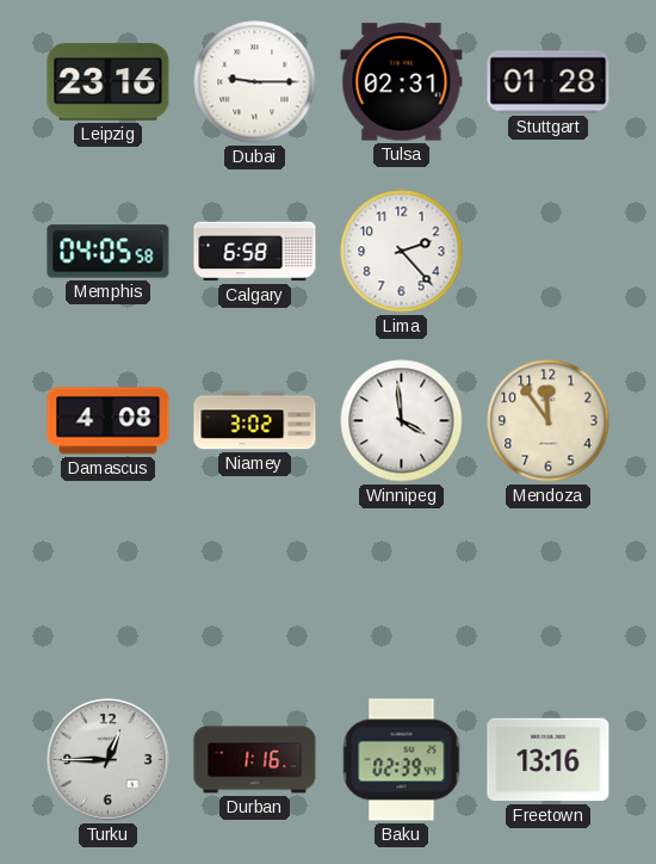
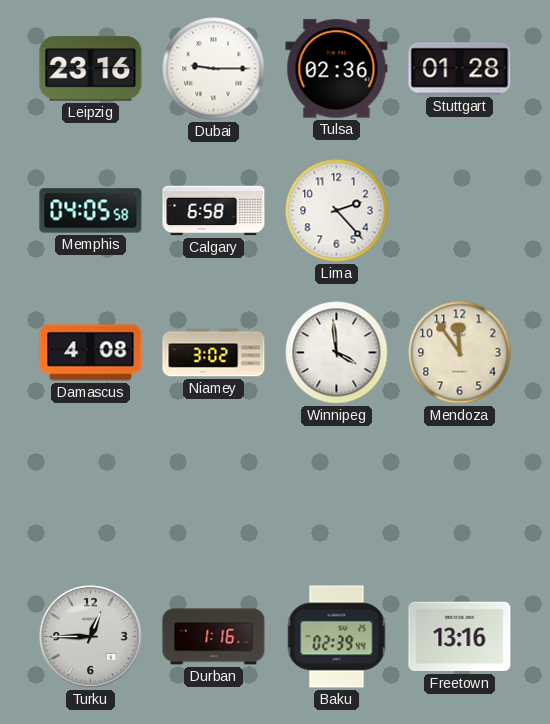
Tulsa: 02:31 -> 02:36 (337, 69)
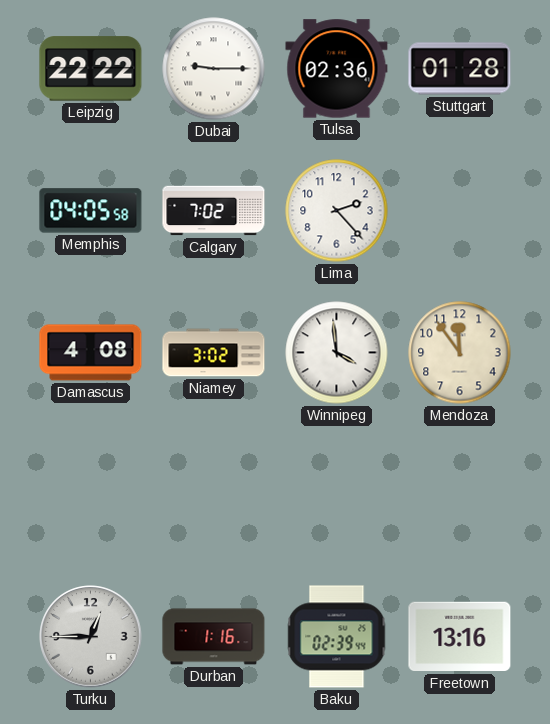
Leipzig: 23:16 -> 22:22 (91, 69)
Calgary: 6:58 -> 7:02 (214, 211)
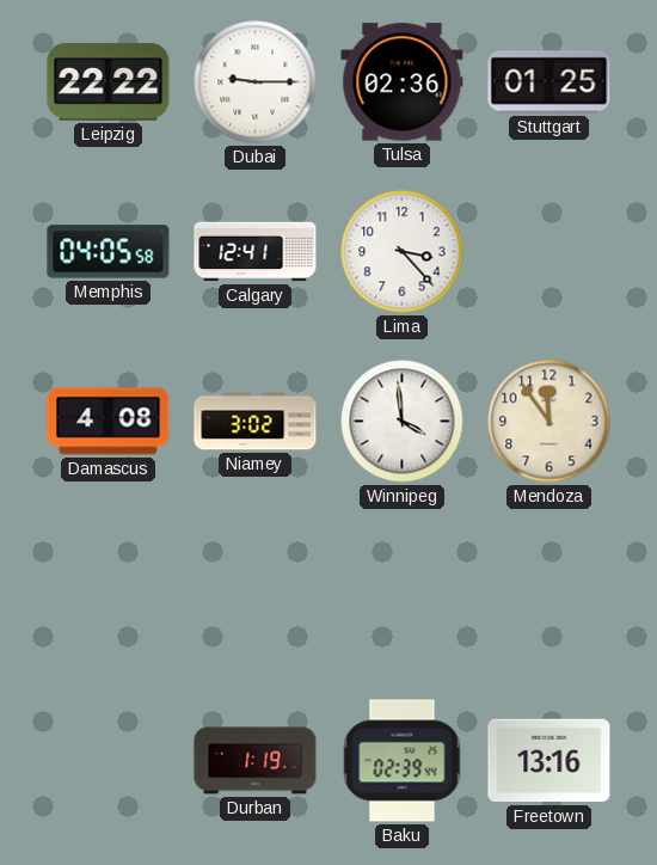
Stuttgart: 01:28 -> 01:25 (549, 82)
Calgary: 7:02 -> 12:41 (256, 252)
Lima: 2:23 -> 3:23 (403, 252)
Turku: 12:45 -> none (91, 637)
Durban: 1:16 -> 1:19 (256, 761)
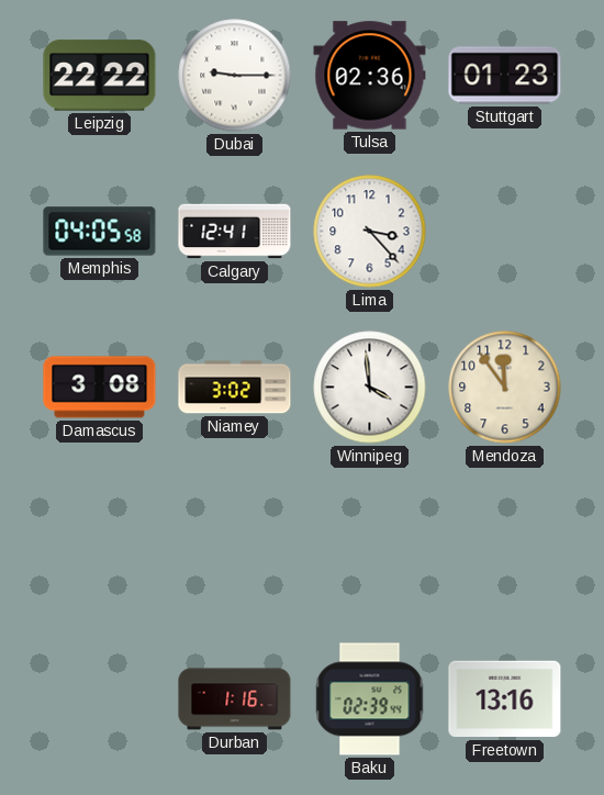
Stuttgart: 01:25 -> 01:23 (505, 76)
Damascus: 4:08 -> 3:08 (100, 388)
Durban: 1:19 -> 1:16 (235, 699)
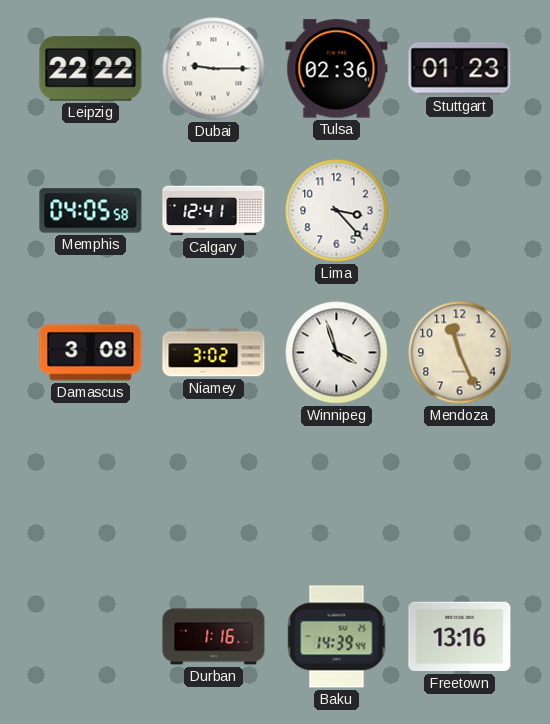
Winnipeg: 3:59 -> 3:57 (337, 353)
Mendoza: 11:54 -> 11:26 (460, 353)
Baku: 02:39 -> 14:39 (337, 637)
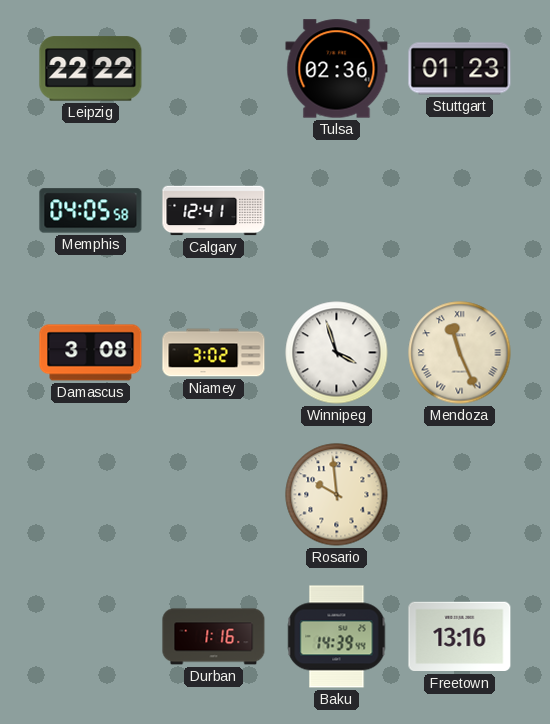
Dubai: 9:15 -> none (214, 69)
Lima: 3:23 -> none (337, 211)
Mendoza numerals: Arabic -> Roman (460, 353)
Rosario: none -> 9:59 (337, 495)
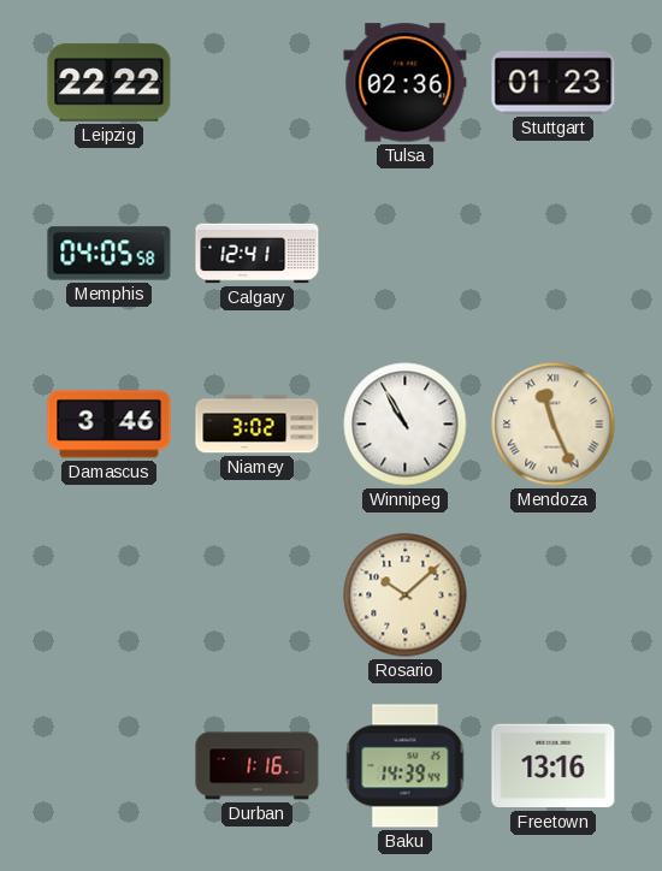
Damascus: 3:08 -> 3:46 (110, 425)
Winnipeg: 3:57 -> 10:55 (406, 425)
Rosario: 9:59 -> 10:08 (406, 596)
